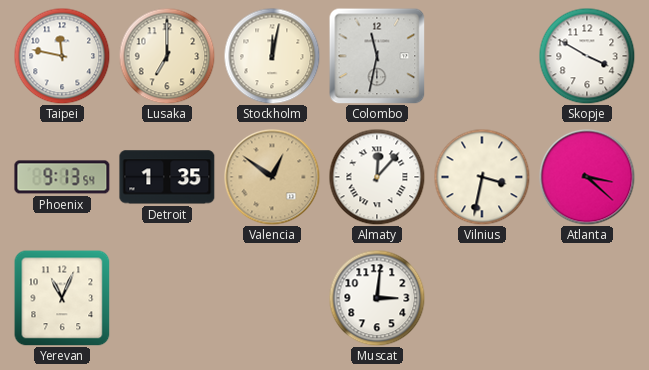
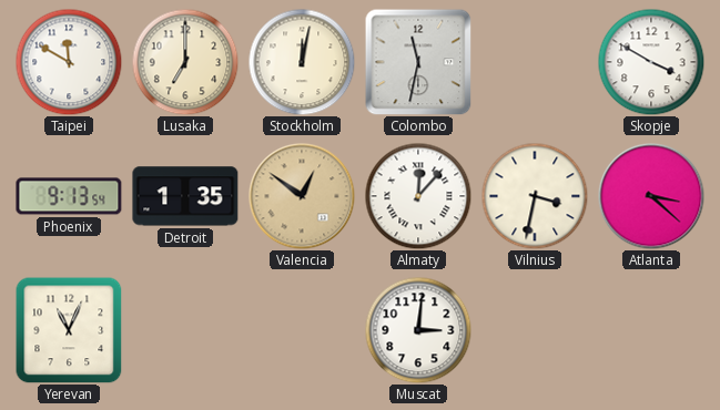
Taipei: 11:47 -> 11:50 (69, 62)
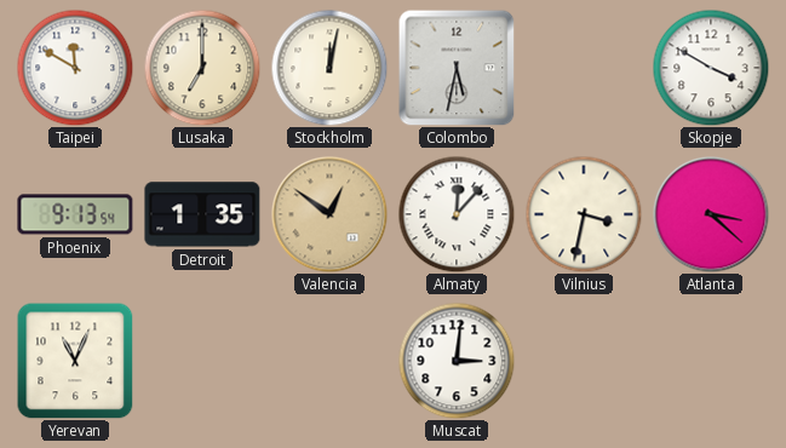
Colombo: 11:32 -> 5:32 (457, 68)
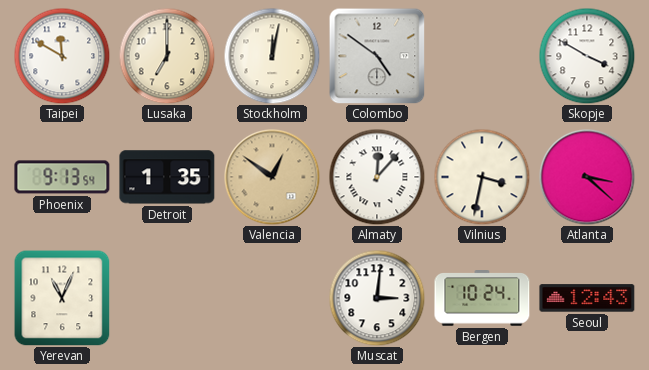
Colombo: 5:32 -> 4:51 (377, 56)
Bergen: none -> 10:24 (482, 298)
Seoul: none -> 12:43 (587, 298)
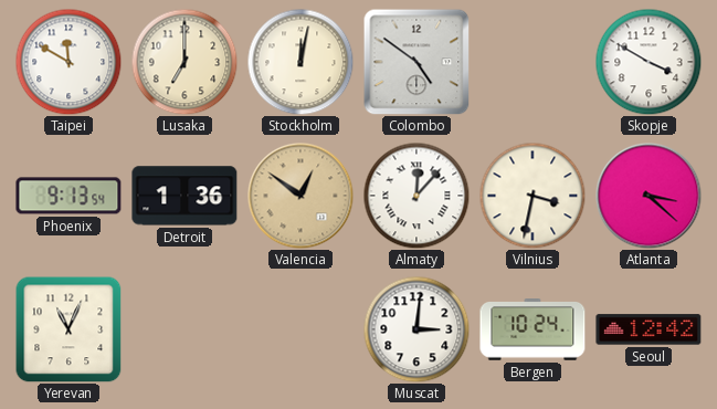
Detroit: 1:35 -> 1:36 (184, 196)
Seoul: 12:43 -> 12:42 (649, 329)
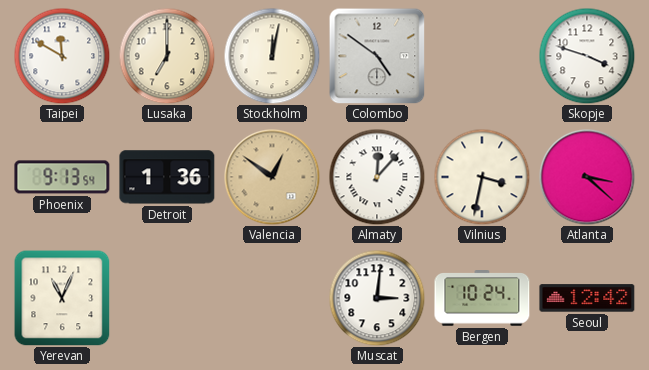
Skopje: 3:50 -> 3:48 (587, 56)
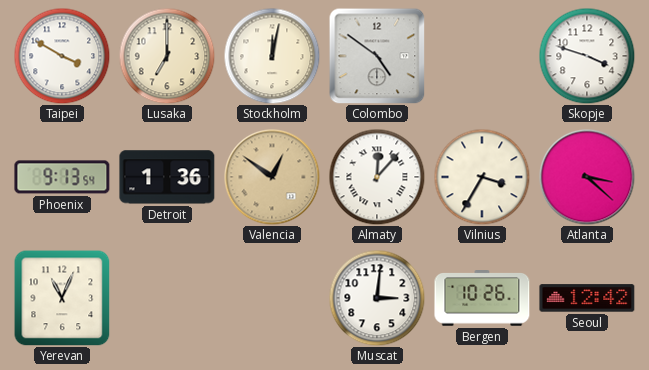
Taipei: 11:50 -> 3:50 (62, 56)
Vilnius: 3:32 -> 3:35 (482, 177)
Bergen: 10:24 -> 10:26 (482, 298)
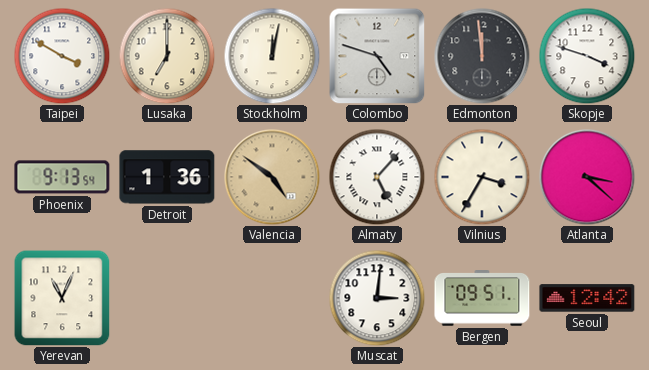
Colombo: 4:51 -> 4:48 (377, 56)
Edmonton: none -> 11:59 (482, 56)
Valencia: 12:51 -> 4:51 (272, 177)
Almaty: 12:07 -> 5:07 (377, 177)
Bergen: 10:26 -> 09:51 (482, 298)
